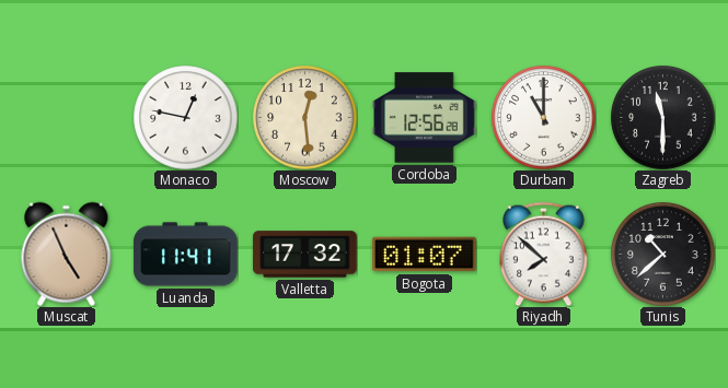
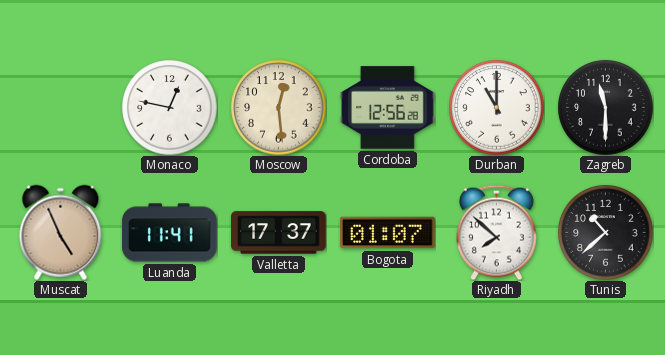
Valletta: 17:32 -> 17:37 (279, 233)
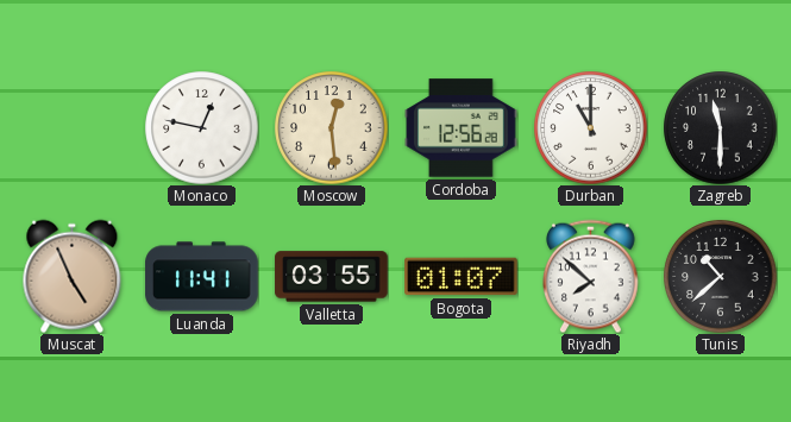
Valletta: 17:37 -> 03:55 (332, 277)
